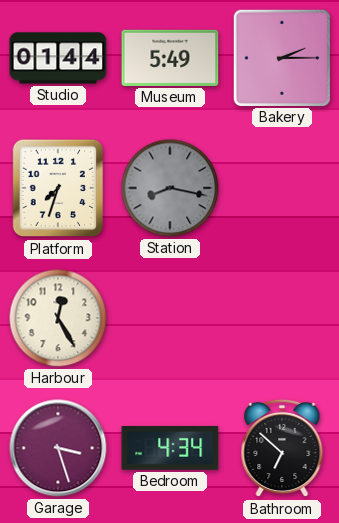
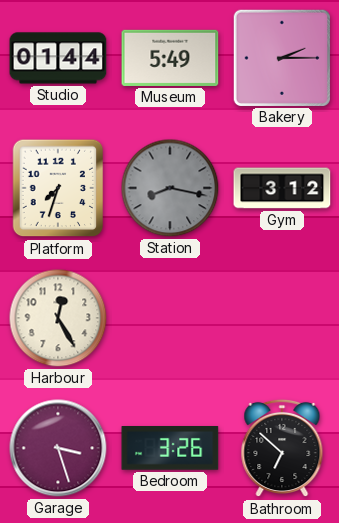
Gym: none -> 3:12 (282, 188)
Bedroom: 4:34 -> 3:26 (170, 448)
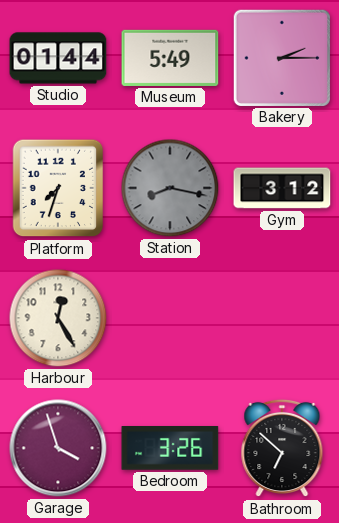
Garage: 3:27 -> 3:57 (58, 448)
